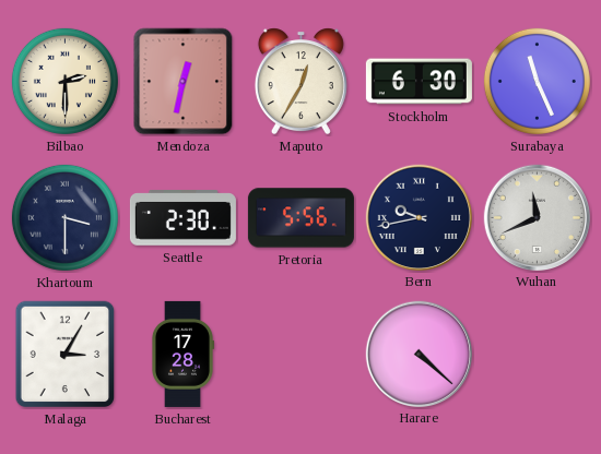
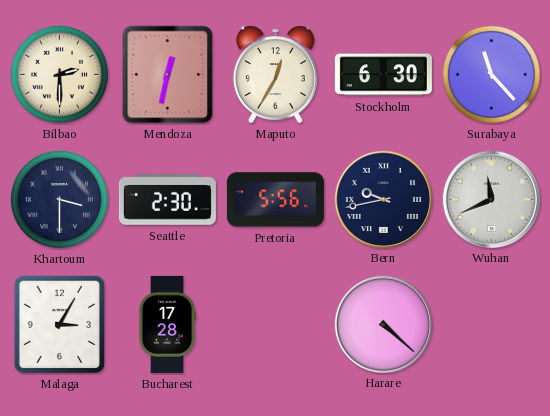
Surabaya: 11:26 -> 11:23 (491, 74)
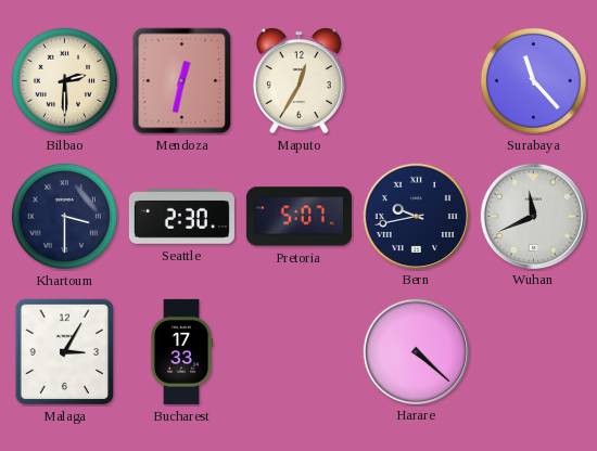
Stockholm: 6:30 -> none (383, 75)
Pretoria: 5:56 -> 5:07 (298, 217)
Bucharest: 17:28 -> 17:33 (181, 351)
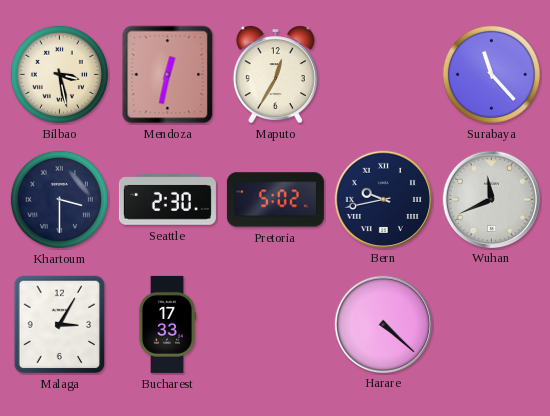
Bilbao: 2:30 -> 3:28 (59, 74)
Pretoria: 5:07 -> 5:02 (275, 200)
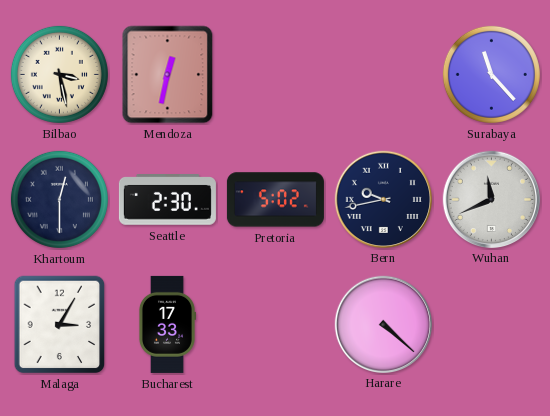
Maputo: 12:35 -> none (275, 75)
Khartoum: 3:30 -> 12:30 (59, 199)
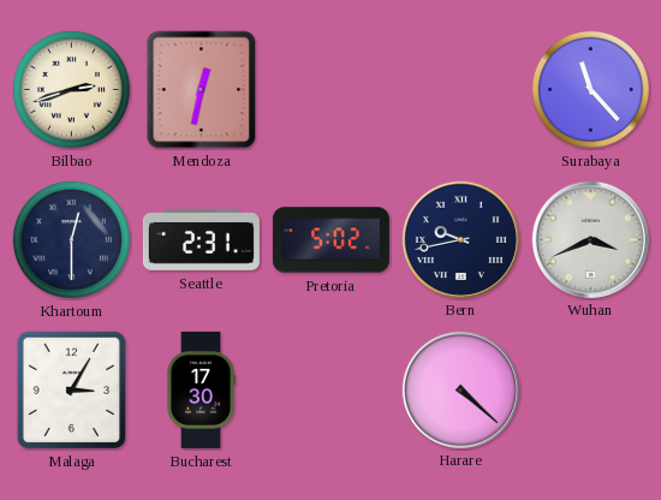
Bilbao: 3:28 -> 2:42 (71, 89)
Seattle: 2:30 -> 2:31 (201, 240)
Wuhan: 11:41 -> 3:41 (590, 239)
Bucharest: 17:33 -> 17:30 (201, 389)
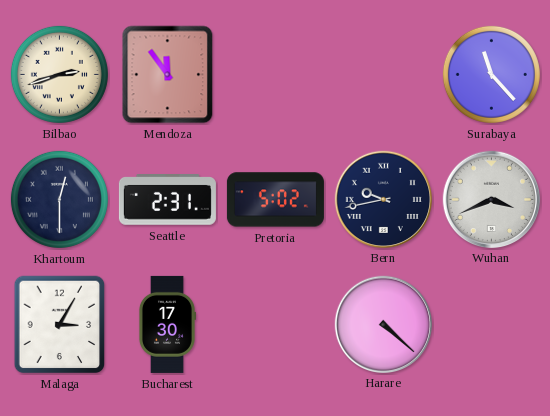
Mendoza: 12:32 -> 11:54 (168, 75)
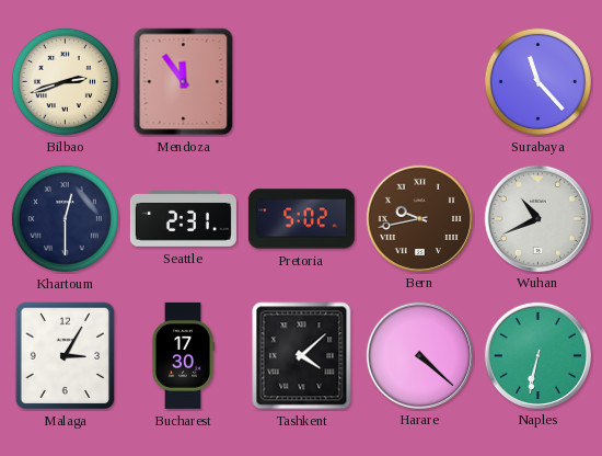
Bern dial: navy -> brown (419, 218)
Wuhan: 3:41 -> 10:41 (537, 218)
Tashkent: none -> 4:08 (302, 356)
Naples: none -> 6:32 (537, 355)
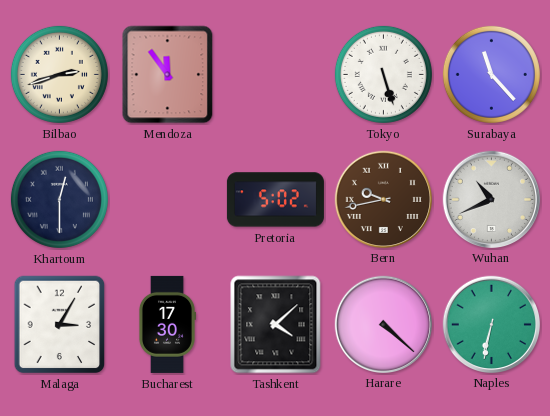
Tokyo: none -> 5:27 (383, 74)
Seattle: 2:31 -> none (183, 219)
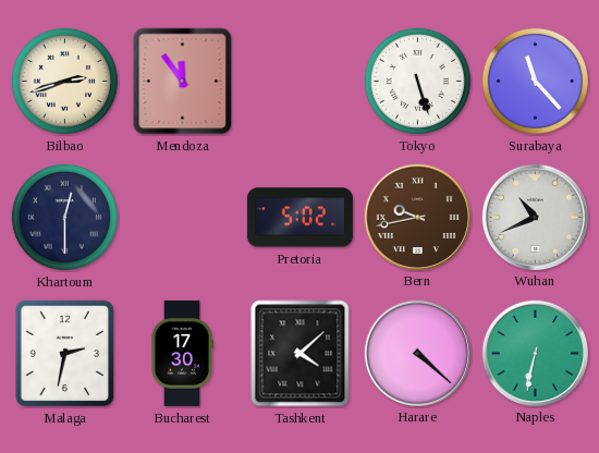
Malaga: 3:05 -> 2:32 (65, 354)
